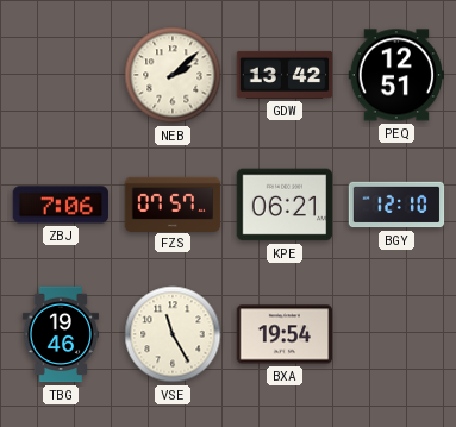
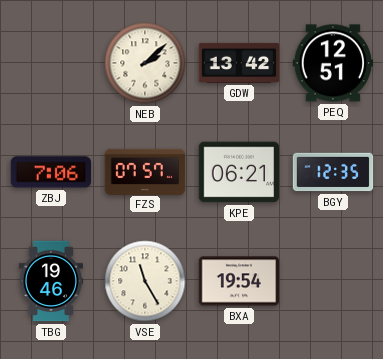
BGY: 12:10 -> 12:35 (333, 172)
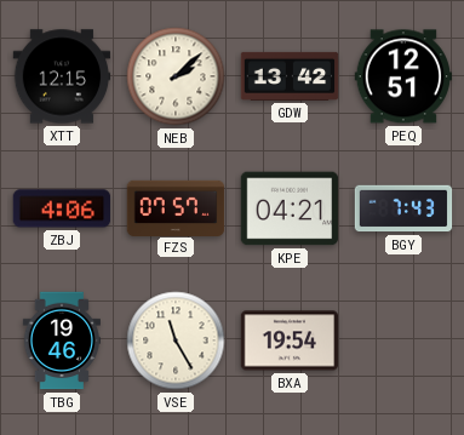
XTT: none -> 12:15 (62, 76)
ZBJ: 7:06 -> 4:06 (62, 208)
KPE: 06:21 -> 04:21 (290, 208)
BGY: 12:35 -> 7:43 (403, 208)
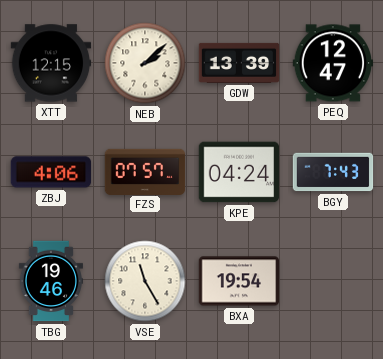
GDW: 13:42 -> 13:39 (239, 63)
PEQ: 12:51 -> 12:47 (333, 63)
KPE: 04:21 -> 04:24 (239, 172)
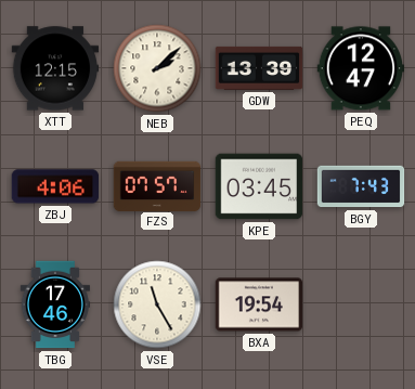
KPE: 04:24 -> 03:45 (259, 186)
TBG: 19:46 -> 17:46 (54, 304)
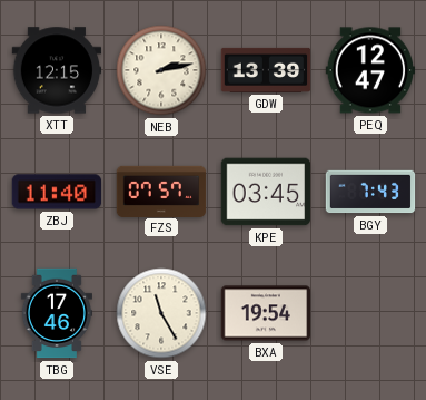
NEB: 2:08 -> 2:13 (161, 70)
ZBJ: 4:06 -> 11:40 (57, 192)
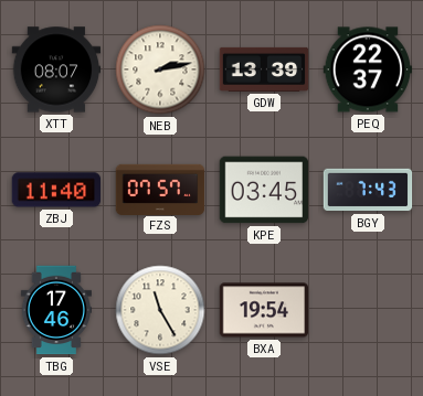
XTT: 12:15 -> 08:07 (56, 69)
PEQ: 12:47 -> 22:37 (368, 69)
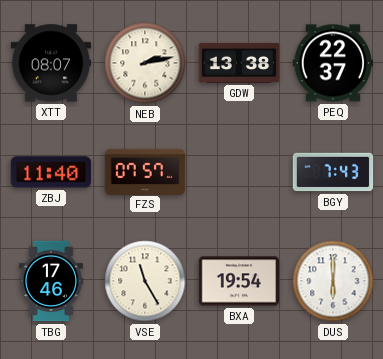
GDW: 13:39 -> 13:38 (239, 63)
KPE: 03:45 -> none (264, 190)
DUS: none -> 6:00 (333, 281)
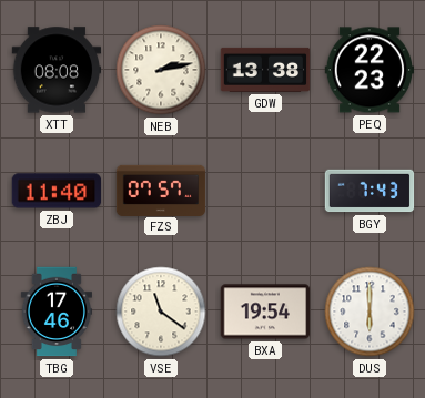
XTT: 08:07 -> 08:08 (57, 70)
PEQ: 22:37 -> 22:23 (370, 70)
VSE: 11:25 -> 11:21 (161, 312)
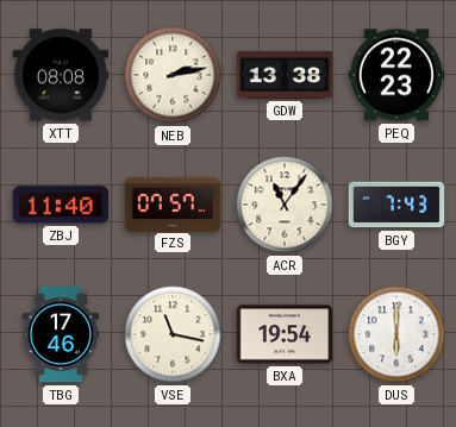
ACR: none -> 11:06 (285, 205)
VSE: 11:21 -> 11:17 (173, 334)
